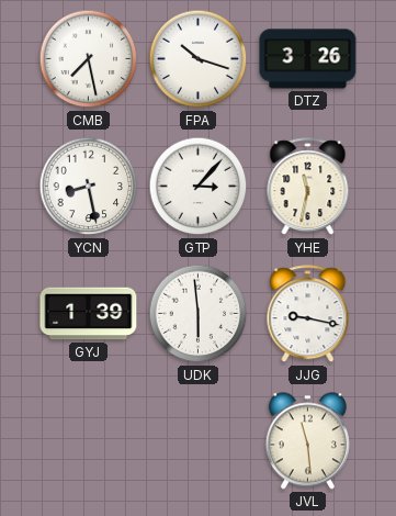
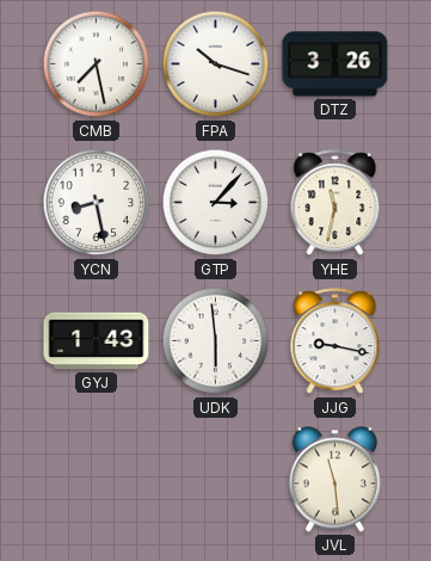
GYJ: 1:39 -> 1:43 (97, 341)
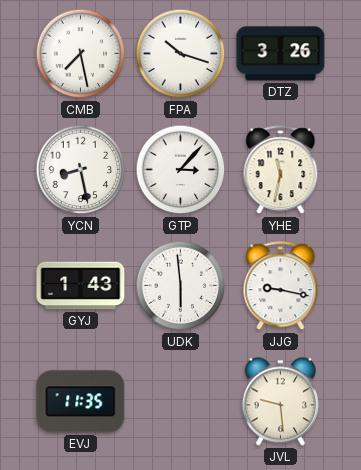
EVJ: none -> 11:35 (81, 402)
JVL: 11:29 -> 9:29 (280, 402)
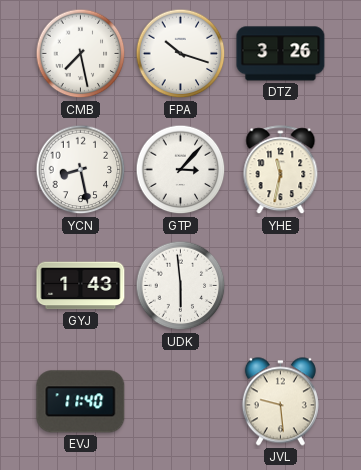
JJG: 9:17 -> none (281, 286)
EVJ: 11:35 -> 11:40 (81, 402)
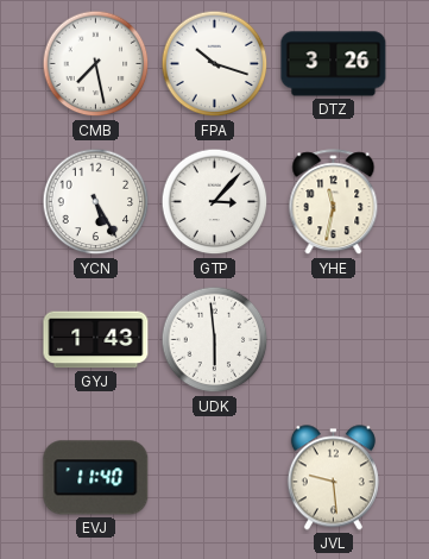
YCN: 8:28 -> 5:25 (96, 202)
